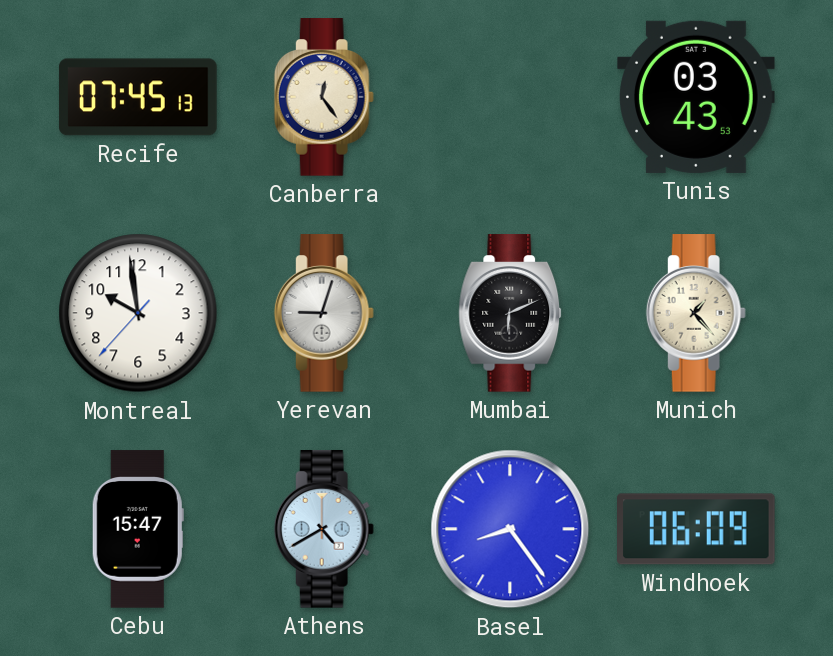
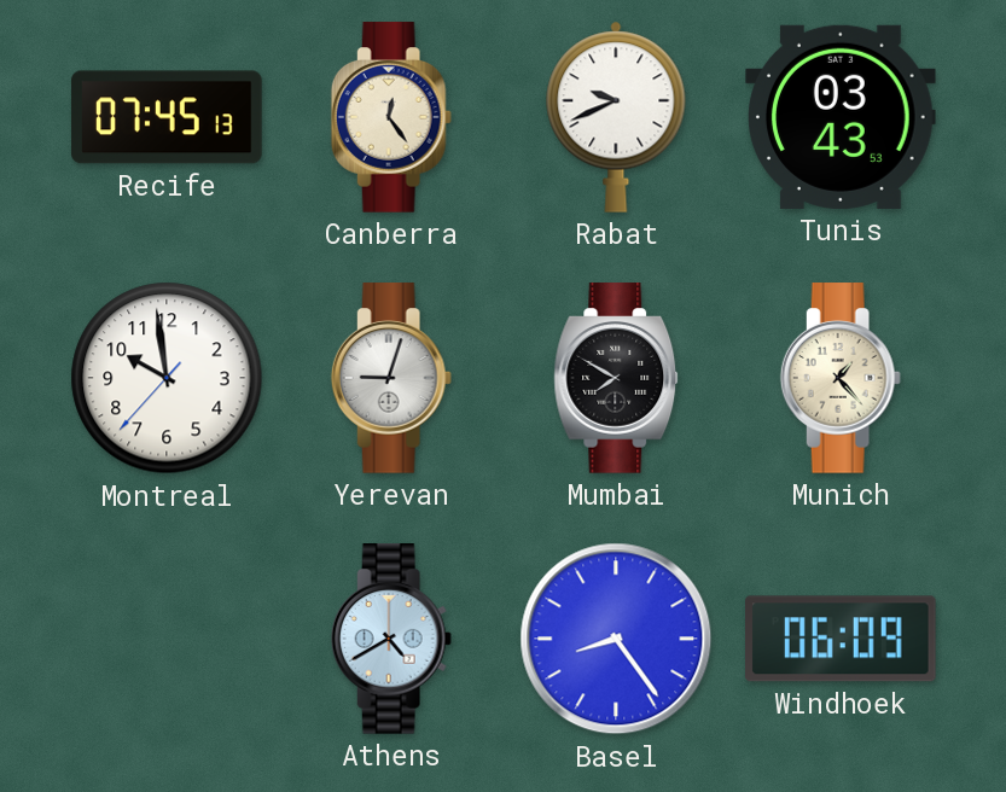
Rabat: none -> 9:41 (616, 117)
Mumbai: 6:11 -> 7:50 (616, 378)
Cebu: 15:47 -> none (138, 529)
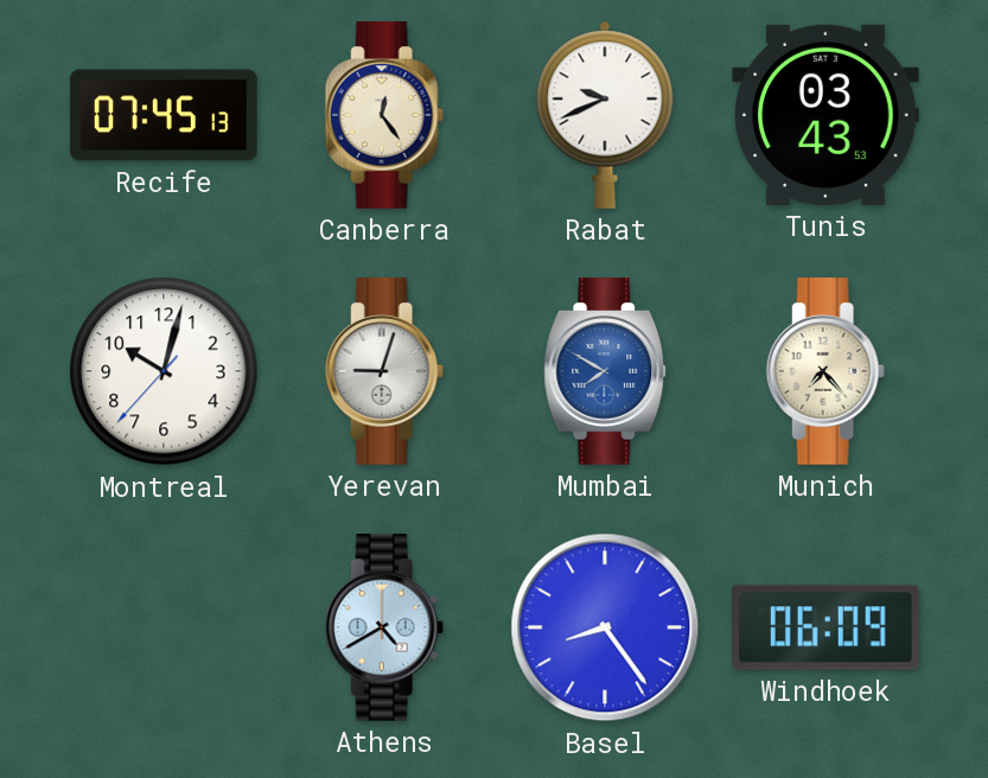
Montreal: 9:58 -> 10:02 (164, 371)
Mumbai dial: black -> blue (605, 371)
Munich: 1:23 -> 7:23 (826, 371)
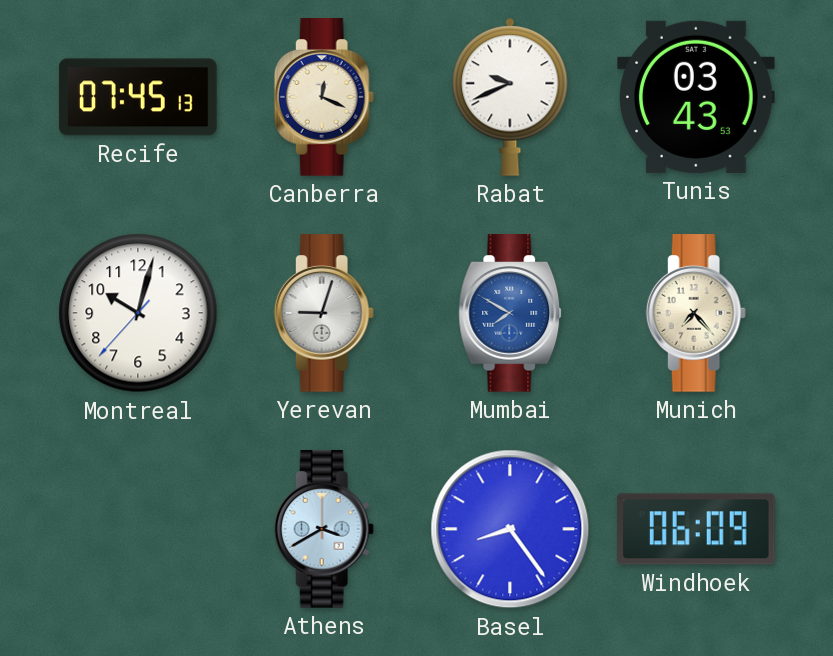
Canberra: 12:24 -> 12:19 (324, 97)
Athens: 4:40 -> 3:40 (324, 529)
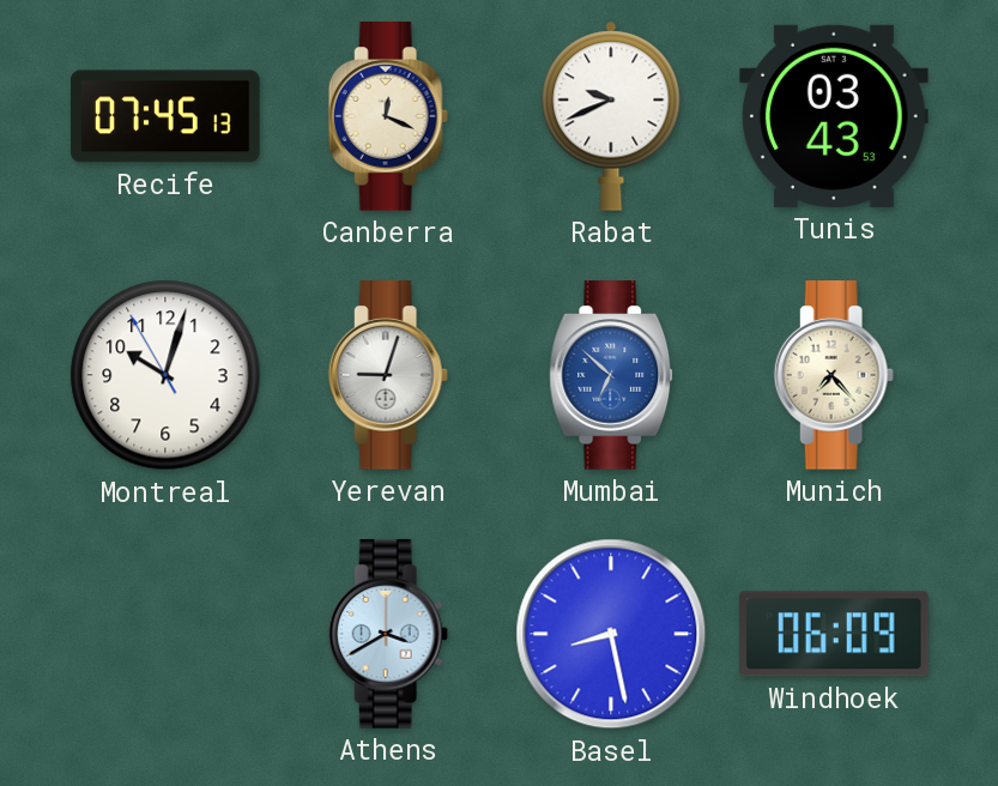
Montreal: 10:02:37 -> 10:02:55 (165, 375)
Mumbai: 7:50 -> 6:52 (611, 375)
Basel: 8:24 -> 8:28 (611, 634)
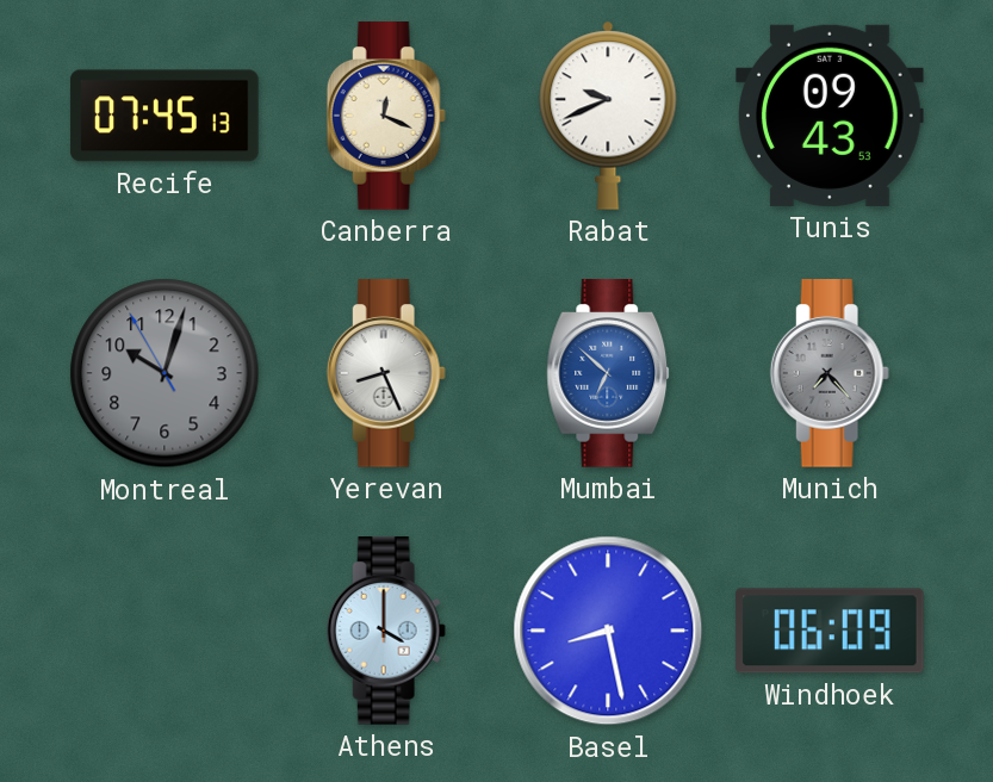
Tunis: 03:43 -> 09:43 (830, 116)
Montreal dial: white -> grey (165, 373)
Yerevan: 9:03 -> 8:26 (386, 373)
Munich dial: cream -> grey (830, 373)
Athens: 3:40 -> 4:00 (386, 631)
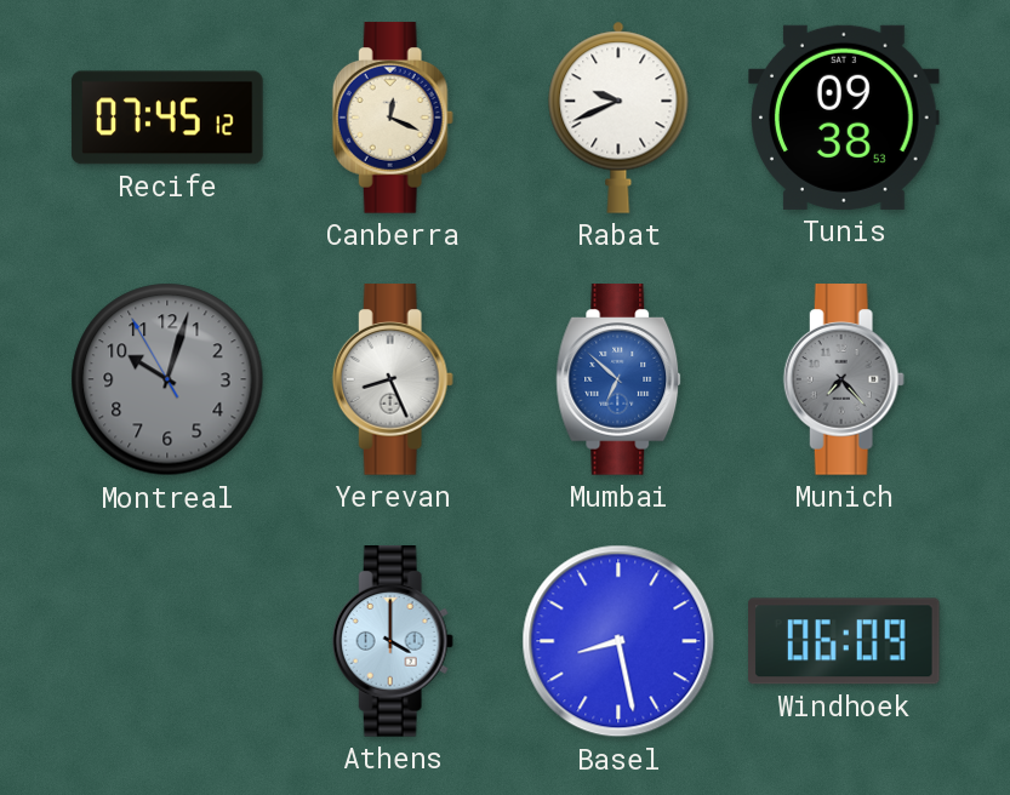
Recife: 07:45:13 -> 07:45:12 (167, 118)
Tunis: 09:43 -> 09:38 (844, 118)
